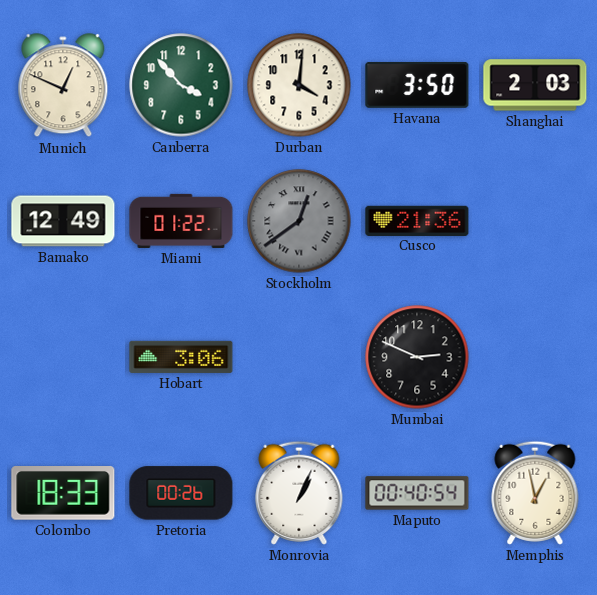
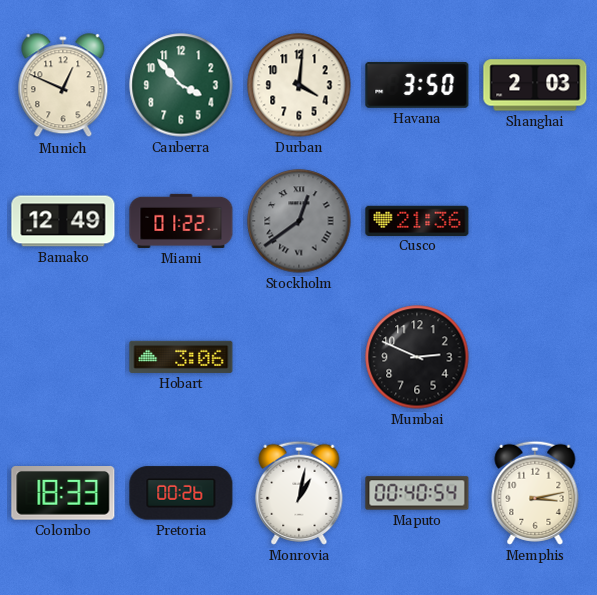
Monrovia: 1:04 -> 1:02 (299, 493)
Memphis: 12:58 -> 3:13 (535, 493)
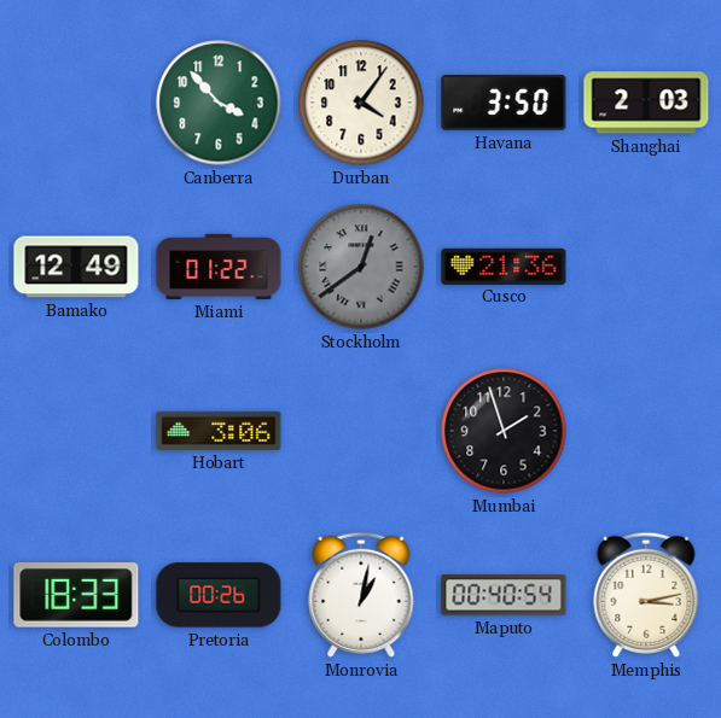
Munich: 12:49 -> none (63, 86)
Durban: 4:01 -> 4:06 (361, 103)
Mumbai: 2:49 -> 1:57 (504, 431)
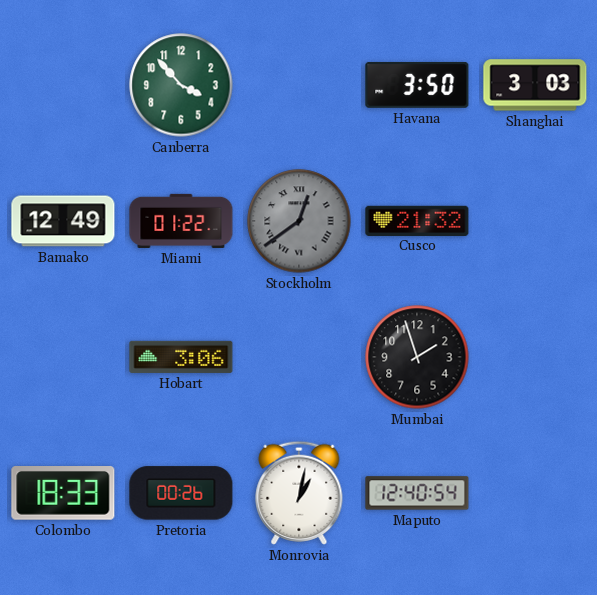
Durban: 4:06 -> none (361, 103)
Shanghai: 2:03 -> 3:03 (535, 85)
Cusco: 21:36 -> 21:32 (417, 220)
Maputo: 00:40 -> 12:40 (417, 493)
Memphis: 3:13 -> none (646, 595)
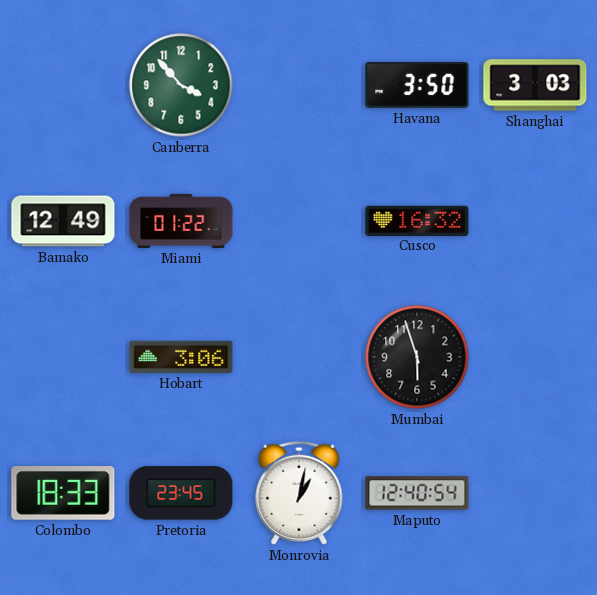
Stockholm: 12:39 -> none (299, 221)
Cusco: 21:32 -> 16:32 (417, 220)
Mumbai: 1:57 -> 5:57 (417, 357)
Pretoria: 00:26 -> 23:45 (181, 493)
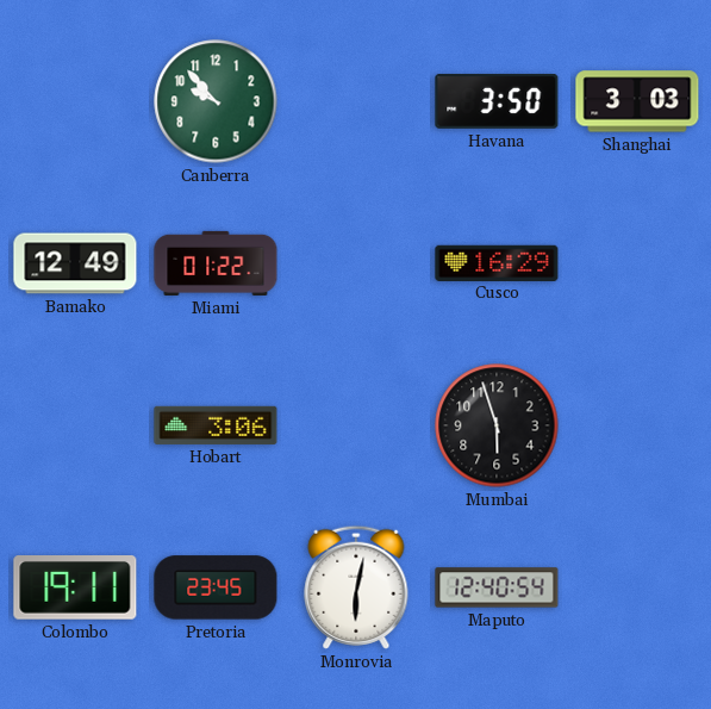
Canberra: 3:53 -> 9:53 (216, 101)
Cusco: 16:32 -> 16:29 (497, 262)
Colombo: 18:33 -> 19:11 (75, 589)
Monrovia: 1:02 -> 6:02 (356, 587)
